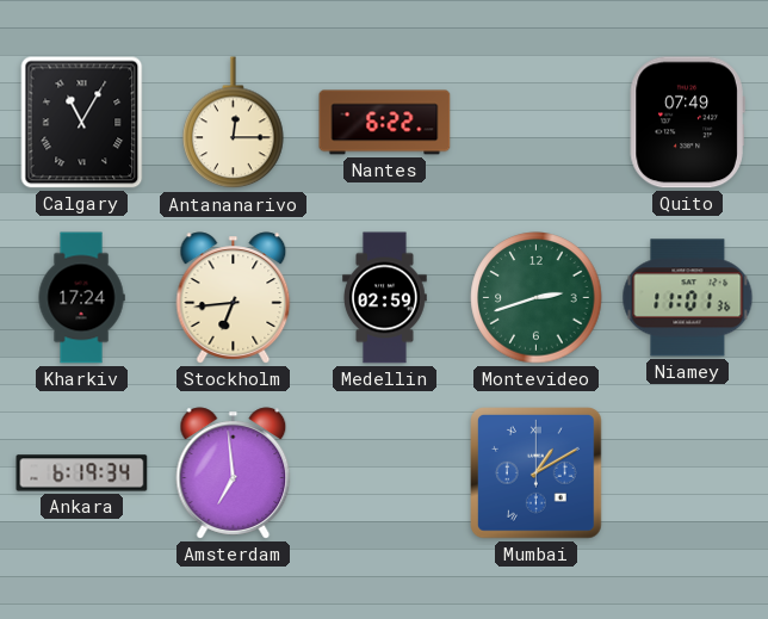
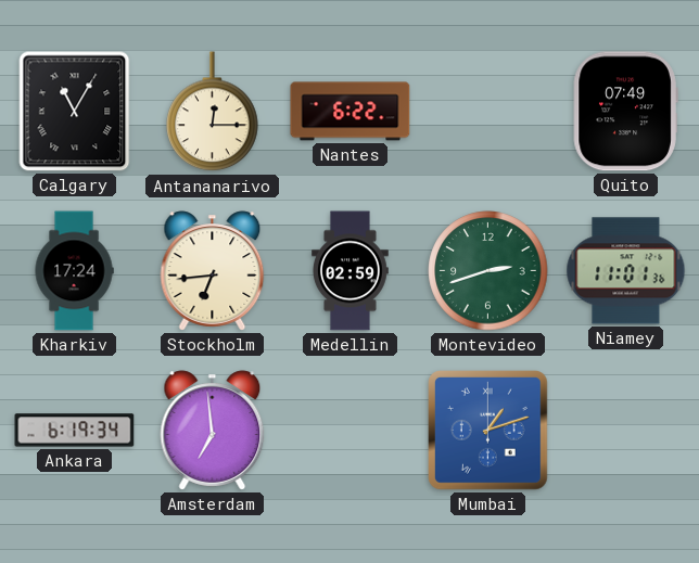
Mumbai: 1:10 -> 1:12 (488, 431)
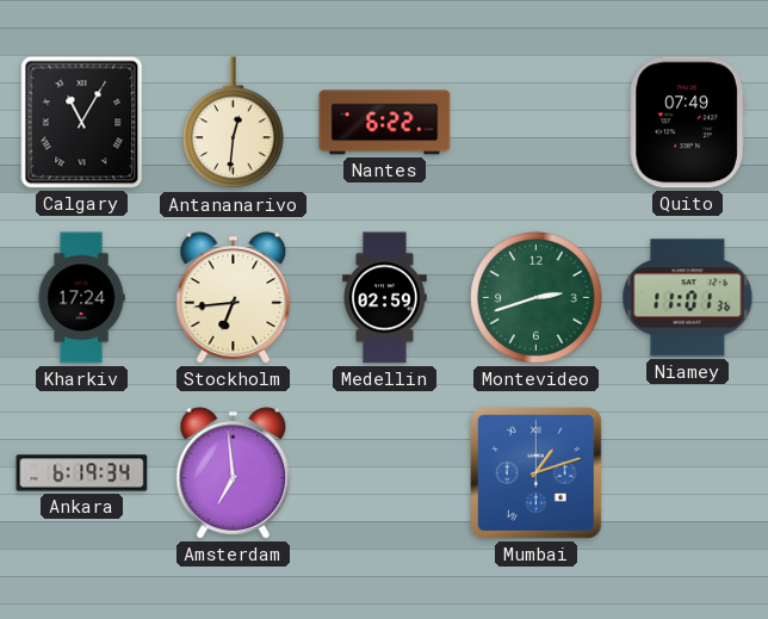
Antananarivo: 12:15 -> 12:31 (234, 123)
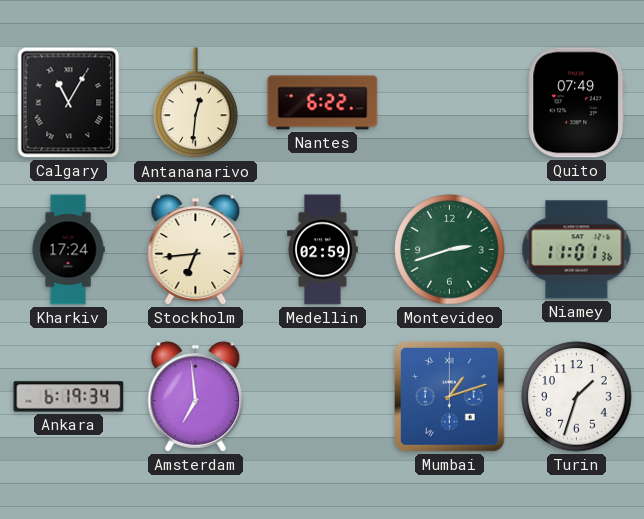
Turin: none -> 1:33 (577, 397)
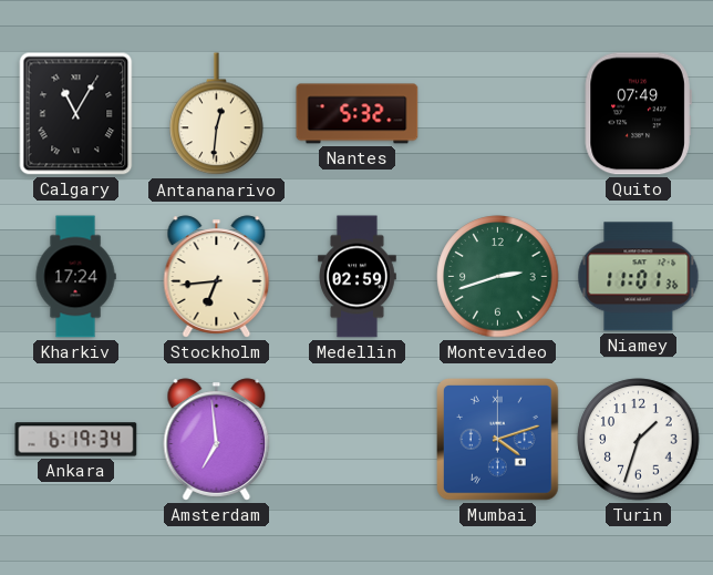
Nantes: 6:22 -> 5:32 (358, 114)
Mumbai: 1:12 -> 4:12 (498, 440)
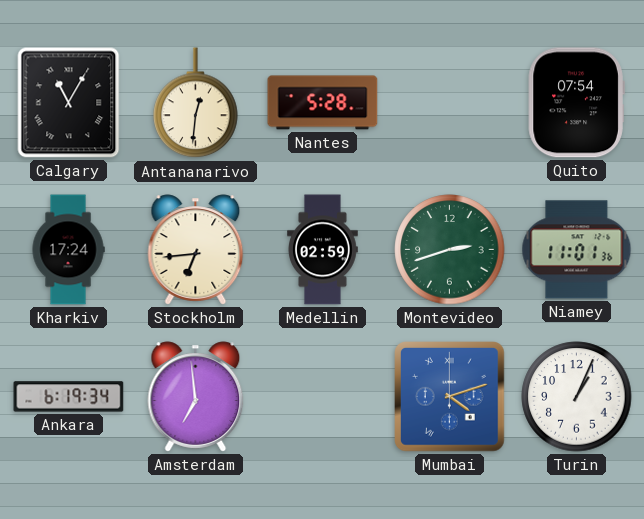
Nantes: 5:32 -> 5:28 (323, 103)
Quito: 07:49 -> 07:54 (576, 103)
Turin: 1:33 -> 1:04 (577, 397)
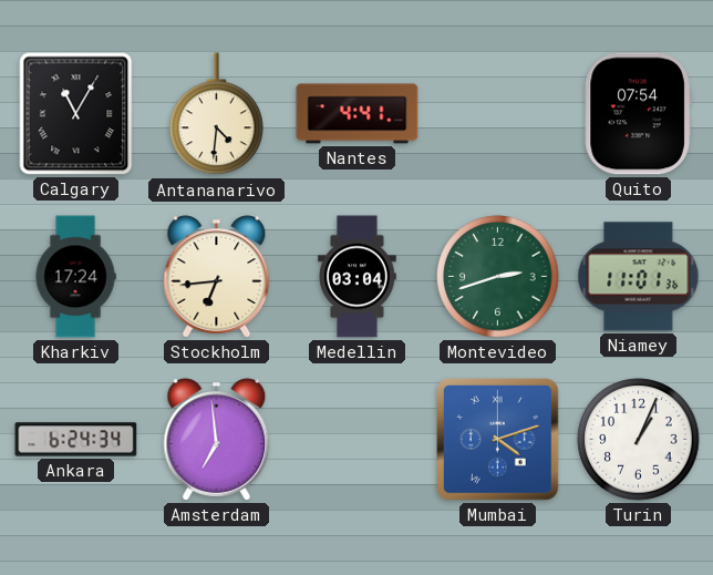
Antananarivo: 12:31 -> 4:31 (217, 114)
Nantes: 5:28 -> 4:41 (358, 114)
Medellin: 02:59 -> 03:04 (358, 277)
Ankara: 6:19 -> 6:24 (76, 440)
